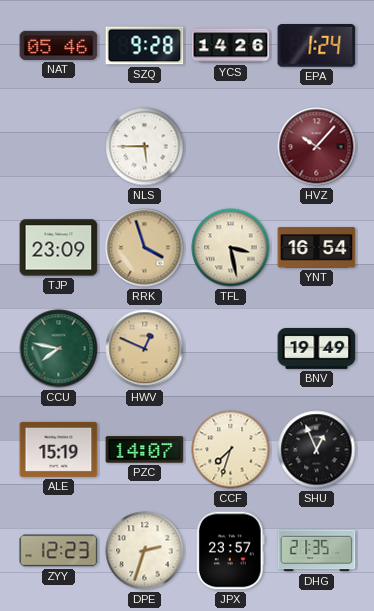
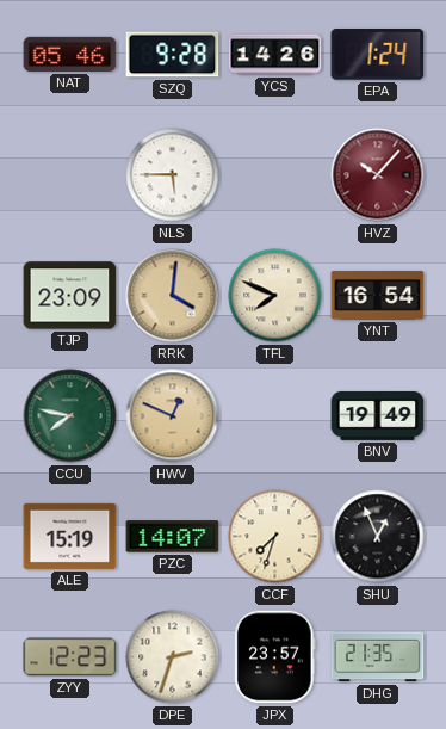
RRK: 3:57 -> 4:01 (173, 296)
TFL: 3:28 -> 7:49 (275, 296)
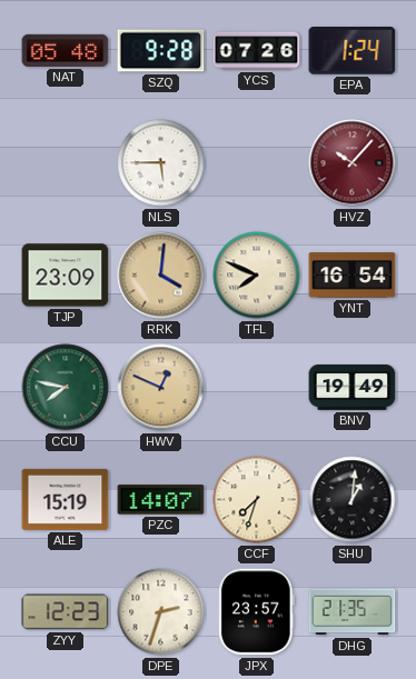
NAT: 05:46 -> 05:48 (66, 50)
YCS: 14:26 -> 07:26 (257, 51)
SHU: 12:56 -> 1:01 (353, 500)
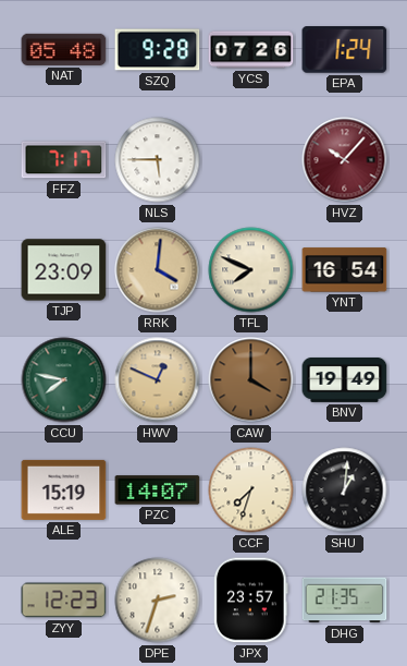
FFZ: none -> 7:17 (64, 160)
CAW: none -> 4:00 (251, 380)
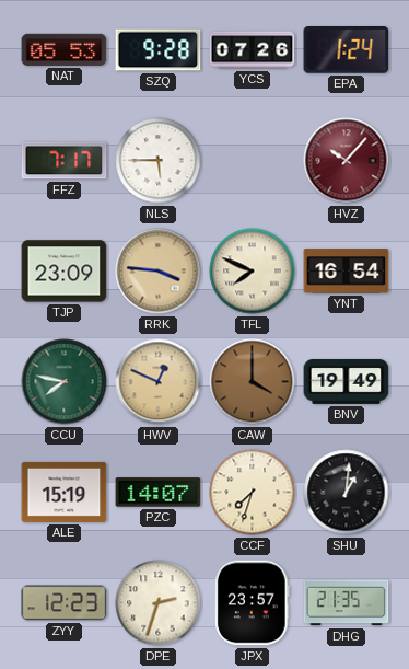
NAT: 05:48 -> 05:53 (65, 49)
RRK: 4:01 -> 3:46 (159, 272)
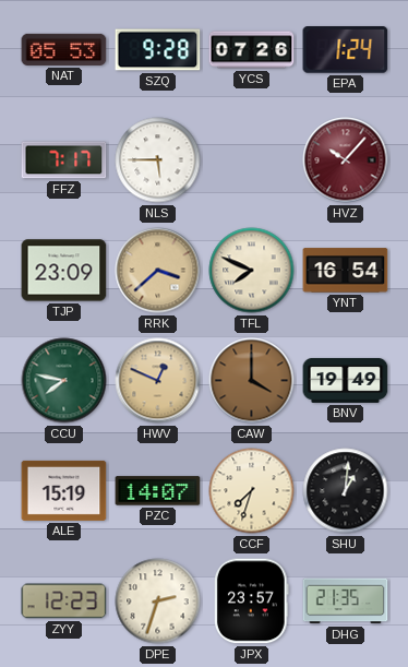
RRK: 3:46 -> 3:38 (158, 271)
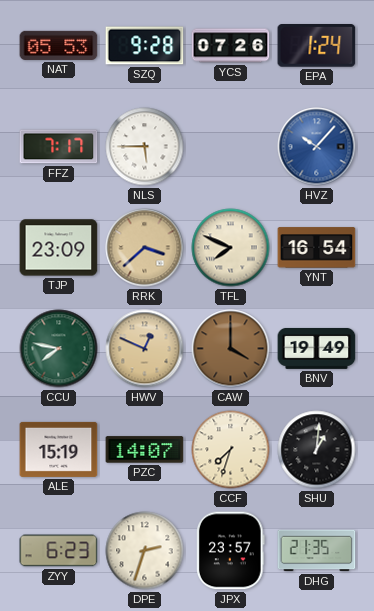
HVZ dial: burgundy -> blue (317, 147)
ZYY: 12:23 -> 6:23 (59, 551)
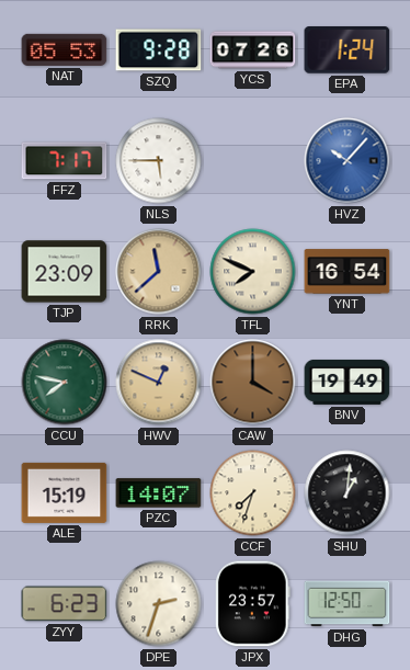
RRK: 3:38 -> 11:38 (159, 272)
DHG: 21:35 -> 12:50 (348, 604)
